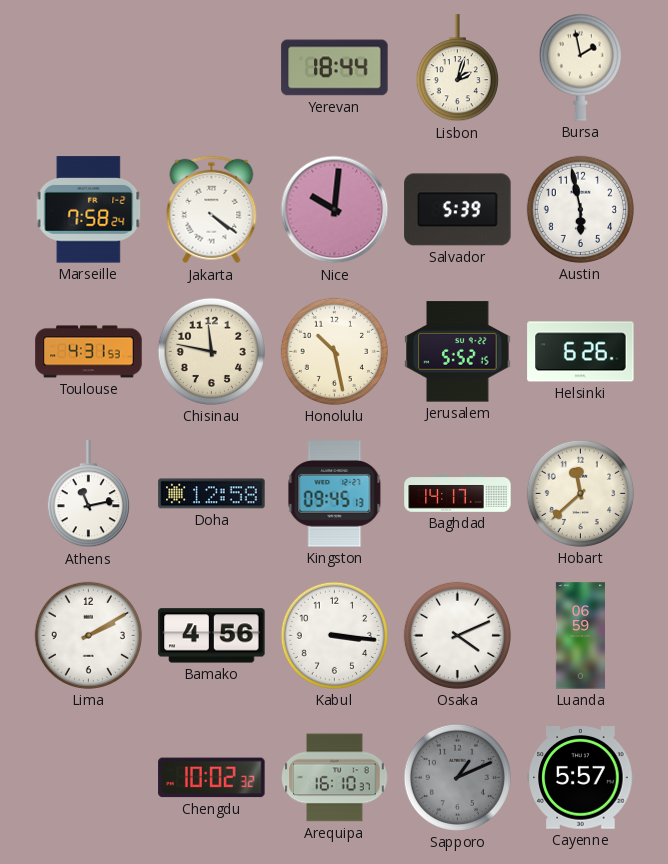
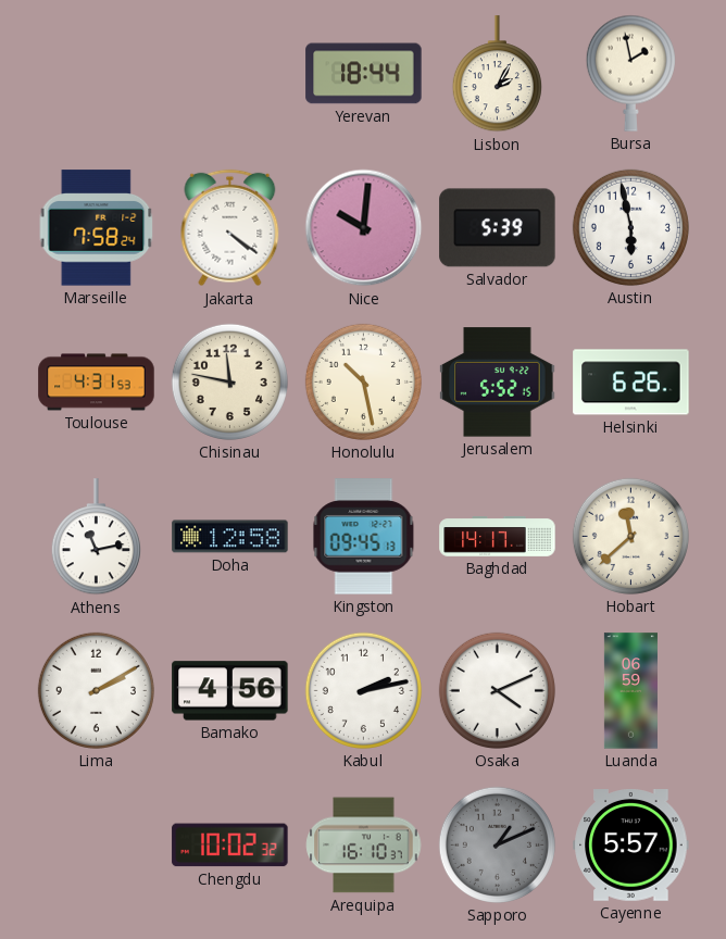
Lisbon: 2:03 -> 2:05 (497, 74)
Kabul: 3:16 -> 2:13 (363, 690)
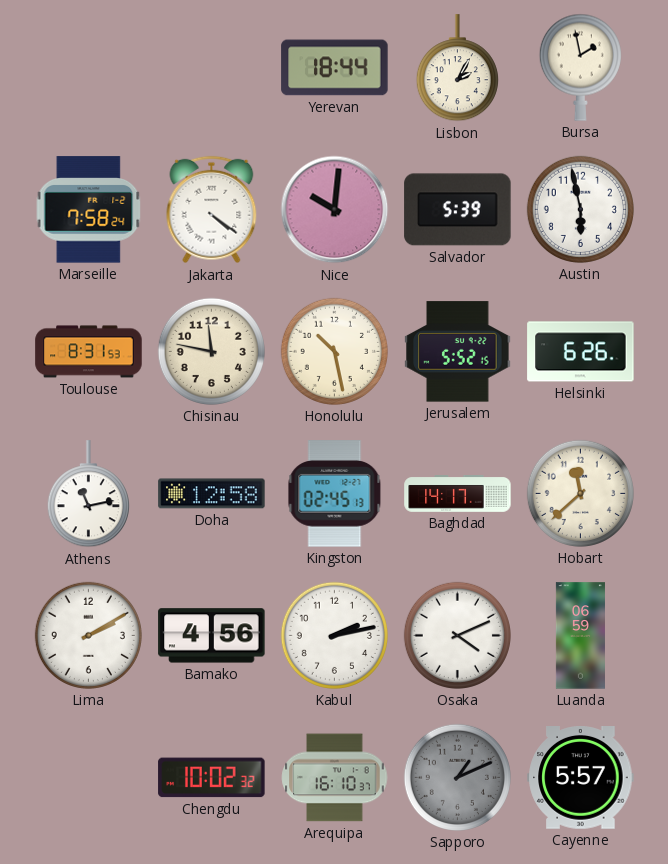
Toulouse: 4:31 -> 8:31 (89, 352)
Kingston: 09:45 -> 02:45 (335, 494)
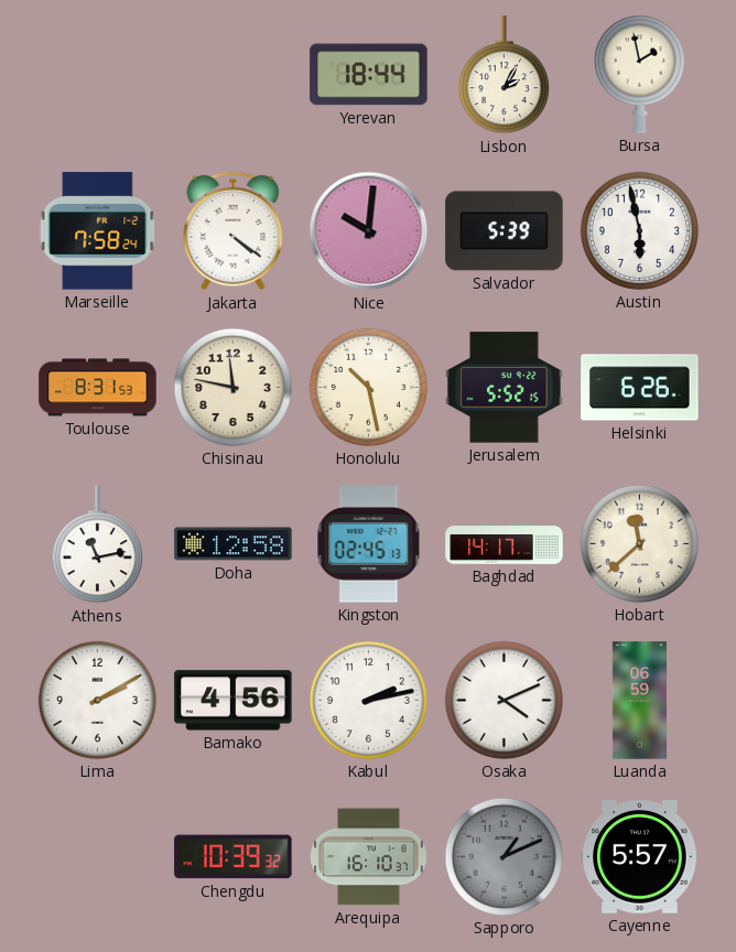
Chengdu: 10:02 -> 10:39 (234, 857)
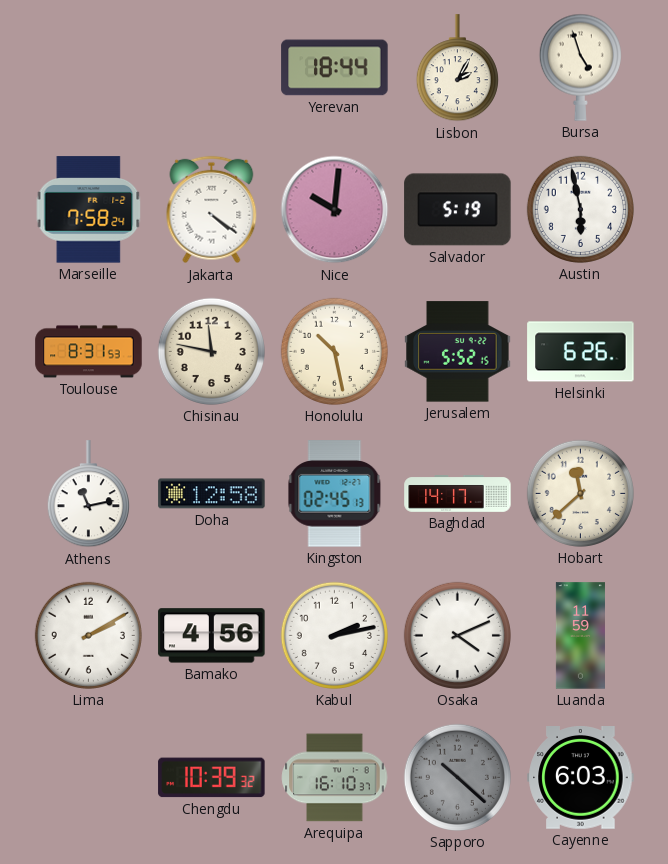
Bursa: 1:58 -> 4:57 (580, 67)
Salvador: 5:39 -> 5:19 (458, 210)
Luanda: 06:59 -> 11:59 (580, 636)
Sapporo: 1:11 -> 10:22 (457, 777)
Cayenne: 5:57 -> 6:03 (581, 778)
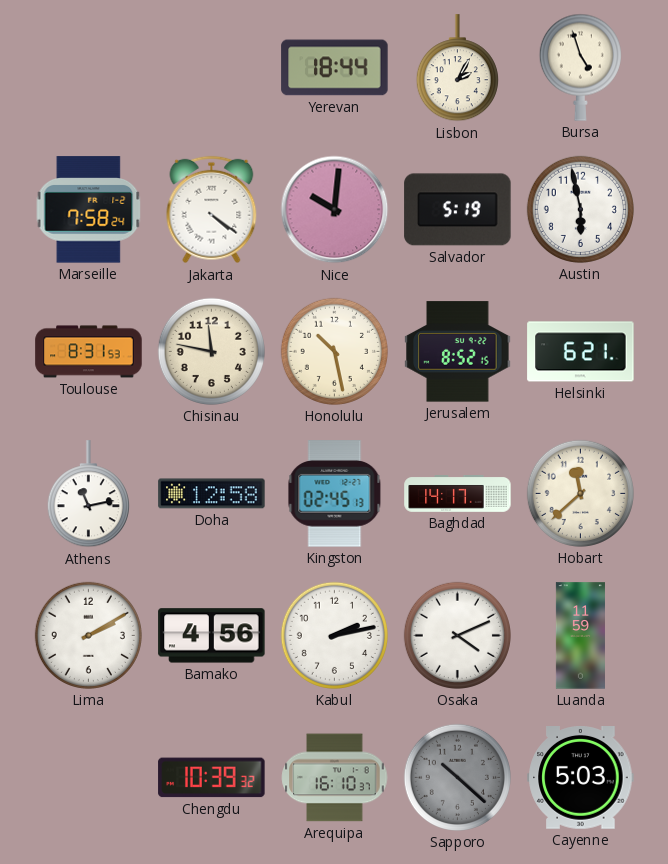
Jerusalem: 5:52 -> 8:52 (458, 352)
Helsinki: 6:26 -> 6:21 (581, 352)
Cayenne: 6:03 -> 5:03 (581, 778)
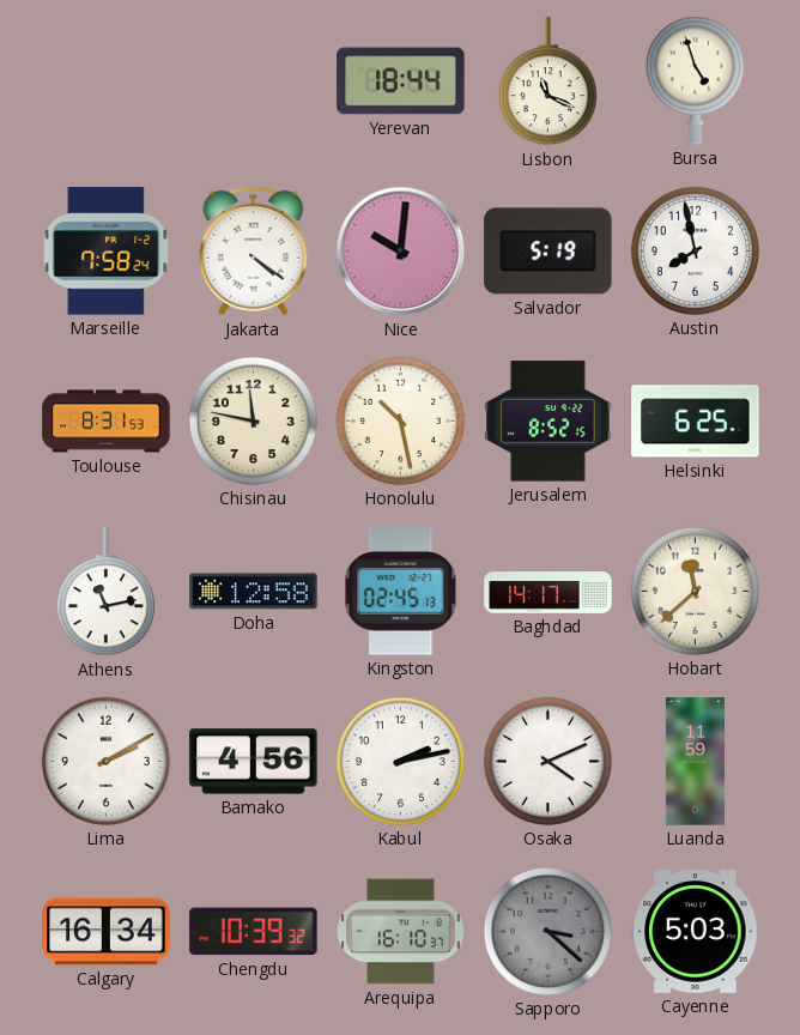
Lisbon: 2:05 -> 11:19 (547, 81)
Austin: 5:58 -> 7:58 (695, 250)
Helsinki: 6:21 -> 6:25 (696, 422)
Calgary: none -> 16:34 (107, 932)
Sapporo: 10:22 -> 3:22 (547, 931)
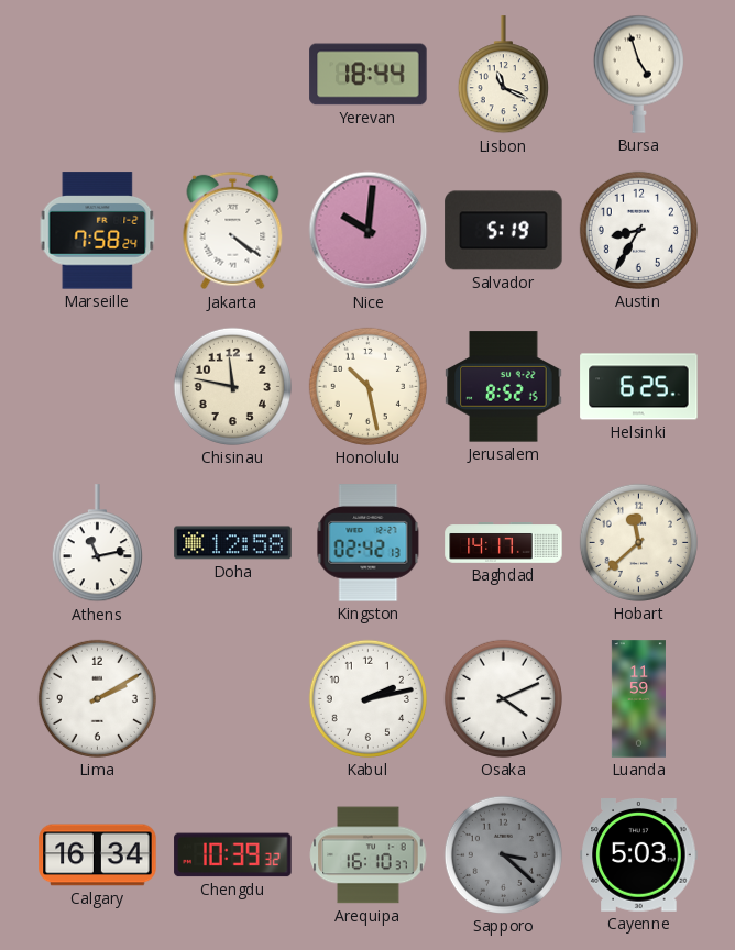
Austin: 7:58 -> 8:35 (638, 230)
Toulouse: 8:31 -> none (107, 422)
Kingston: 02:45 -> 02:42 (369, 543)
Bamako: 4:56 -> none (254, 762)
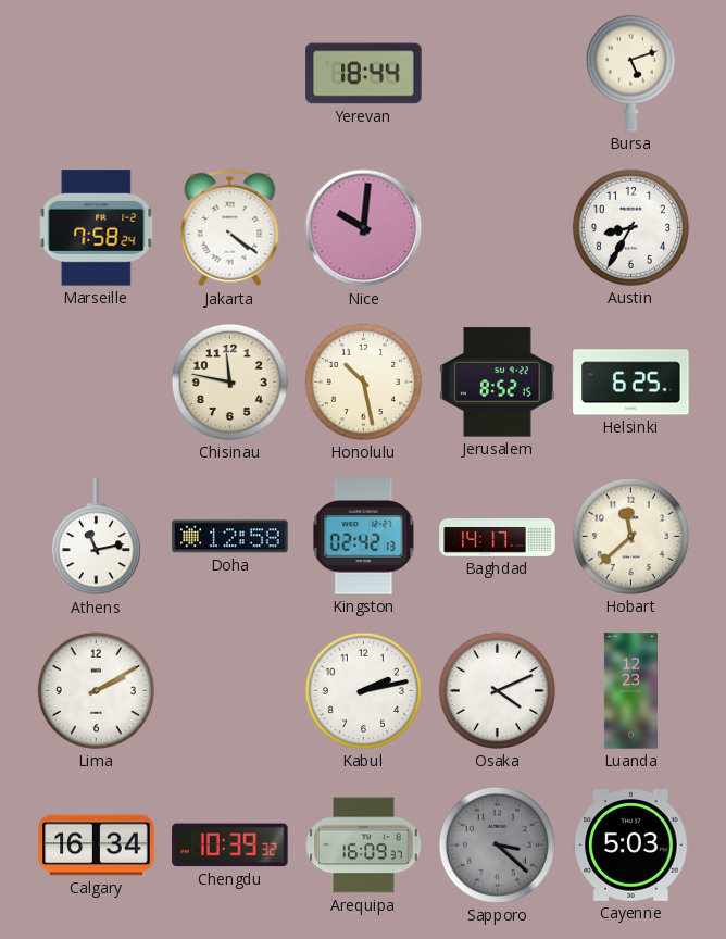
Lisbon: 11:19 -> none (503, 75)
Bursa: 4:57 -> 5:12 (630, 73)
Salvador: 5:19 -> none (504, 231)
Luanda: 11:59 -> 12:23 (630, 691)
Arequipa: 16:10 -> 16:09 (364, 846)
